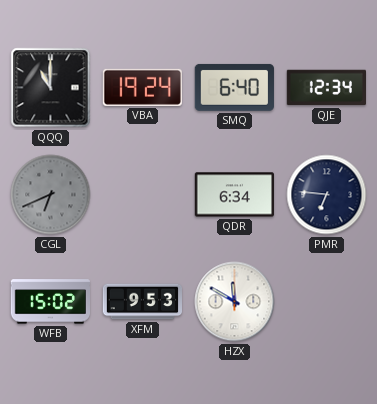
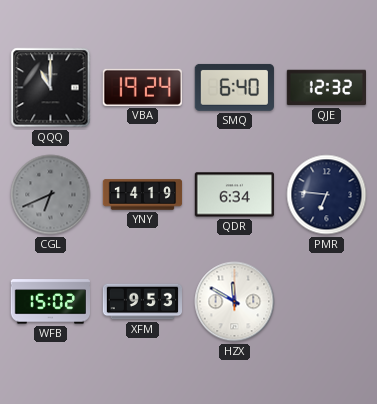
QJE: 12:34 -> 12:32 (326, 88)
YNY: none -> 14:19 (143, 195)
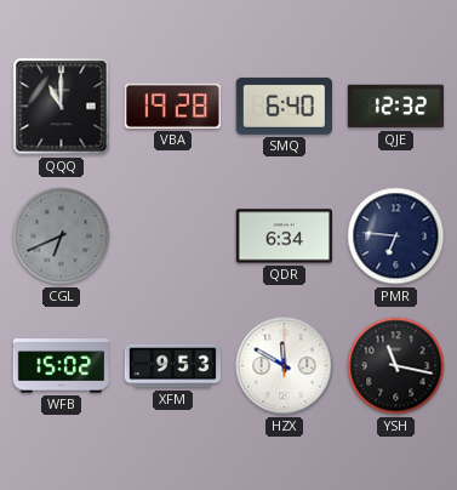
VBA: 19:24 -> 19:28 (172, 106)
YNY: 14:19 -> none (143, 195)
YSH: none -> 11:17 (396, 366)
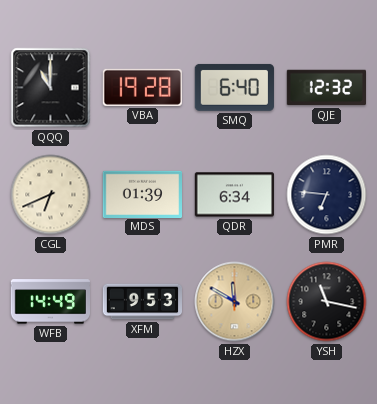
CGL dial: grey -> cream (51, 195)
MDS: none -> 01:39 (142, 194)
WFB: 15:02 -> 14:49 (50, 302)
HZX dial: white -> champagne (235, 302)
